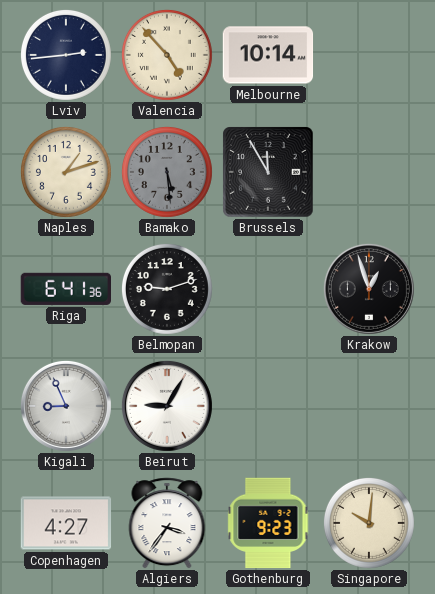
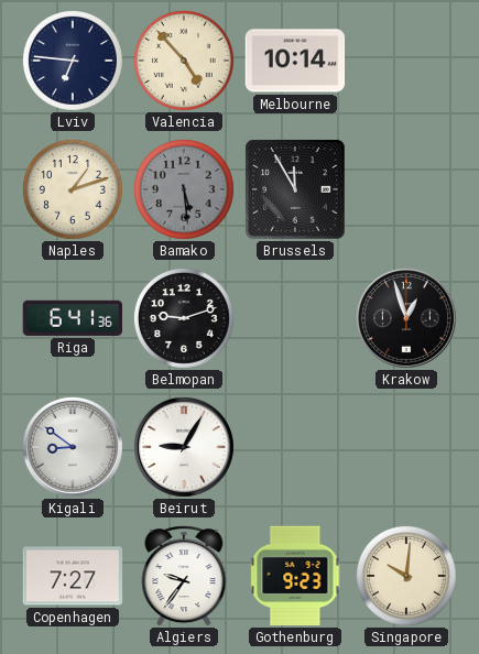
Lviv: 2:44 -> 6:46 (73, 61)
Kigali: 8:56 -> 8:51 (73, 447)
Copenhagen: 4:27 -> 7:27 (73, 576)
Algiers: 3:36 -> 9:36 (184, 576)
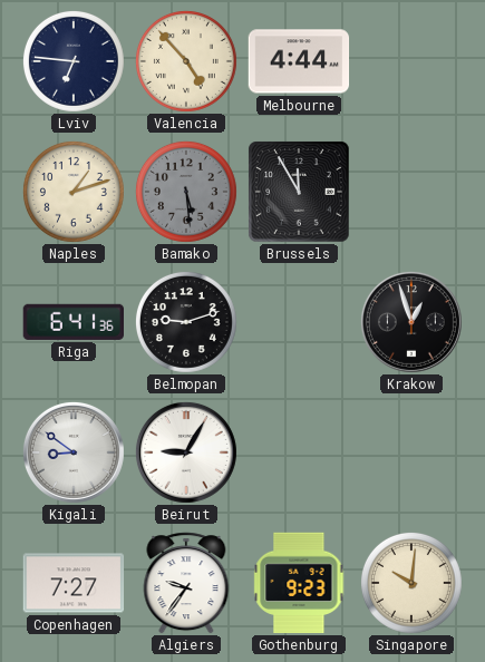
Melbourne: 10:14 -> 4:44 (299, 61)
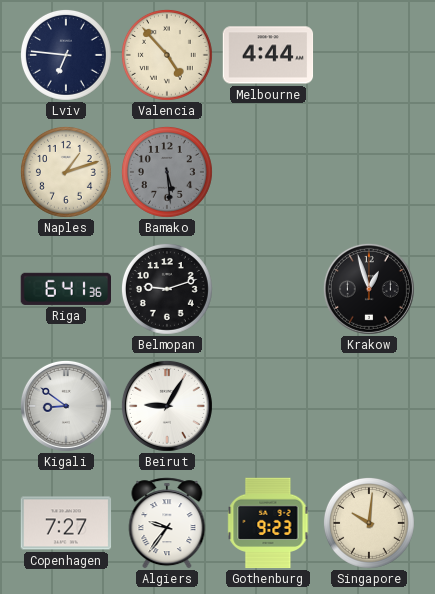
Brussels: 11:55 -> none (299, 192)
